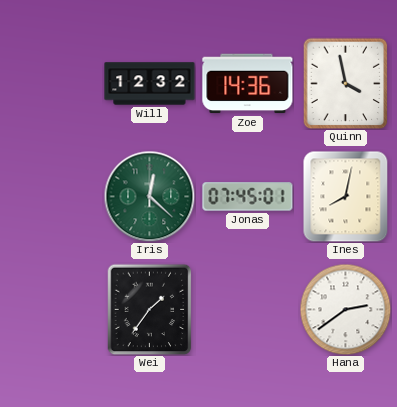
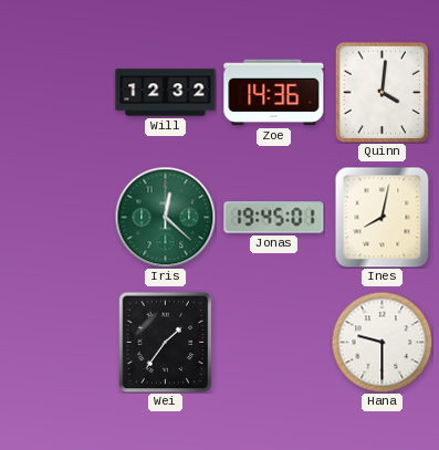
Quinn: 3:58 -> 4:01 (383, 92)
Jonas: 07:45 -> 19:45 (274, 218)
Hana: 2:39 -> 9:30 (381, 342)
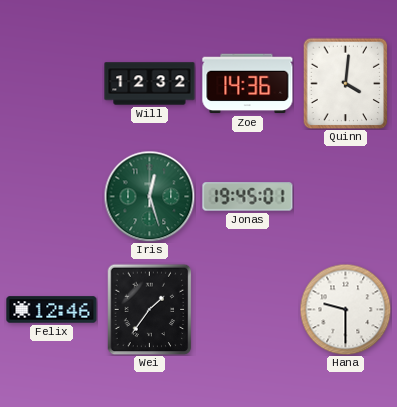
Iris: 12:22 -> 12:27 (149, 196)
Ines: 8:02 -> none (383, 217)
Felix: none -> 12:46 (52, 310)
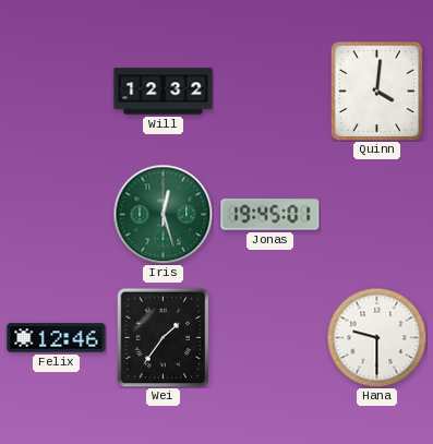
Zoe: 14:36 -> none (248, 84)
